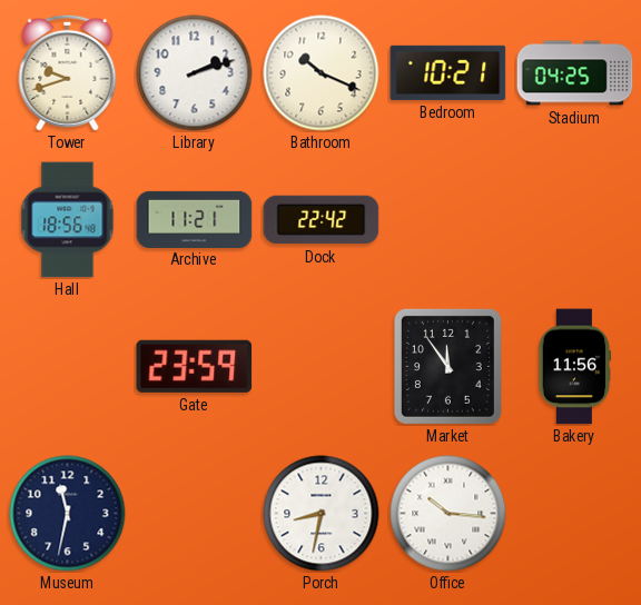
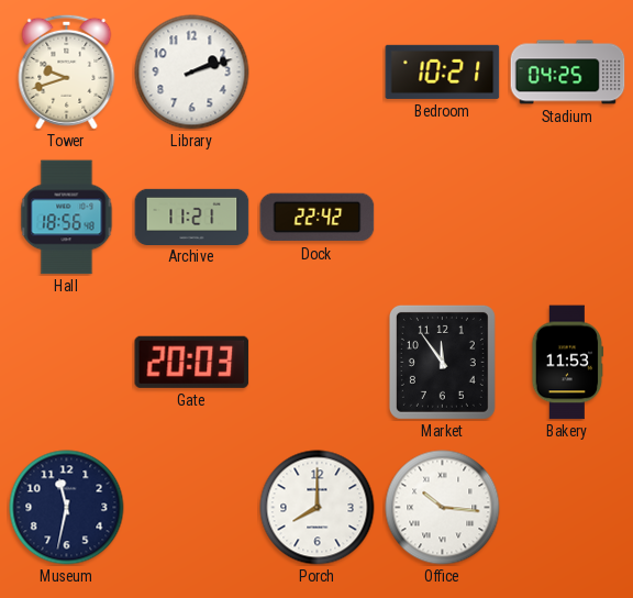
Bathroom: 10:19 -> none (322, 73)
Gate: 23:59 -> 20:03 (192, 362)
Bakery: 11:56 -> 11:53 (568, 363)
Porch: 8:32 -> 8:00 (318, 508)
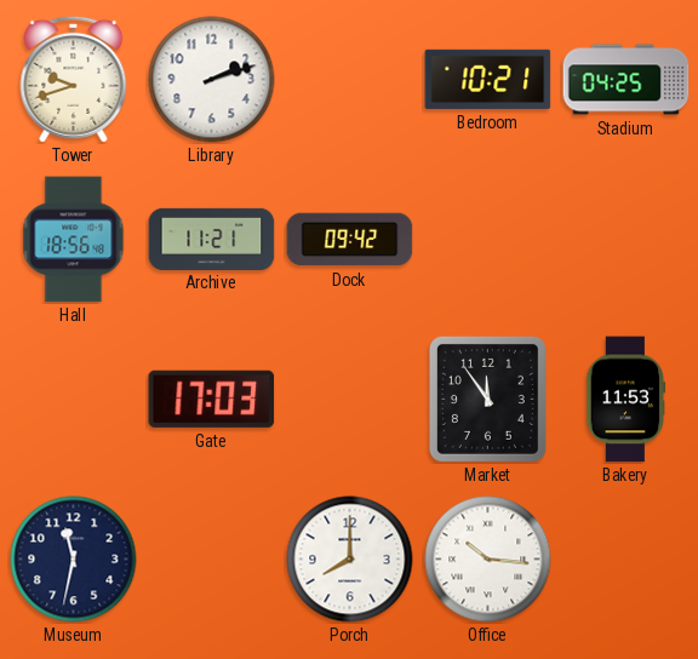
Dock: 22:42 -> 09:42 (350, 240)
Gate: 20:03 -> 17:03 (212, 399)
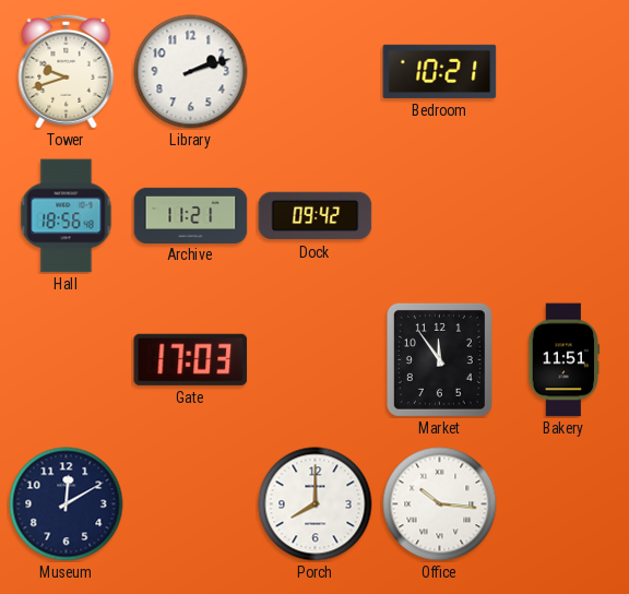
Stadium: 04:25 -> none (627, 80)
Bakery: 11:53 -> 11:51 (565, 360)
Museum: 11:32 -> 12:10 (67, 504)
